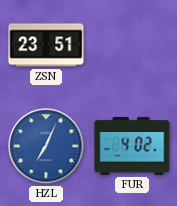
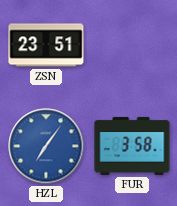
HZL: 7:04 -> 7:06 (46, 146)
FUR: 4:02 -> 3:58 (132, 146)
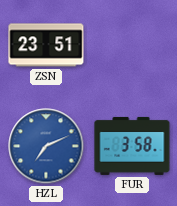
HZL: 7:06 -> 7:11 (46, 146)
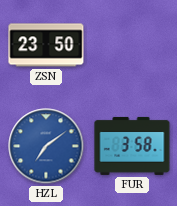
ZSN: 23:51 -> 23:50 (46, 45)
HZL: 7:11 -> 7:09 (46, 146)
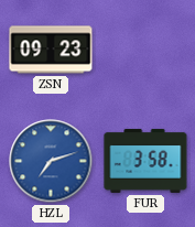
ZSN: 23:50 -> 09:23 (51, 50)
HZL: 7:09 -> 7:12 (51, 161)
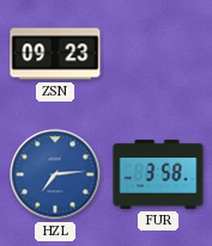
HZL: 7:12 -> 7:14 (55, 174)
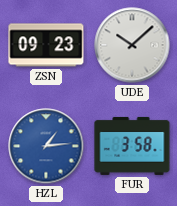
UDE: none -> 10:08 (132, 45)
HZL: 7:14 -> 1:14 (46, 146)
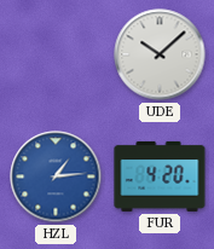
ZSN: 09:23 -> none (46, 45)
FUR: 3:58 -> 4:20 (160, 176)
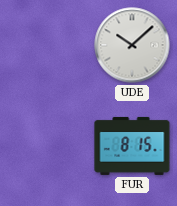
HZL: 1:14 -> none (56, 176)
FUR: 4:20 -> 8:15 (132, 146)
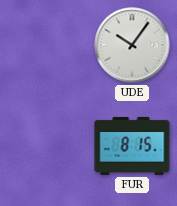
UDE: 10:08 -> 10:06 (132, 45)
